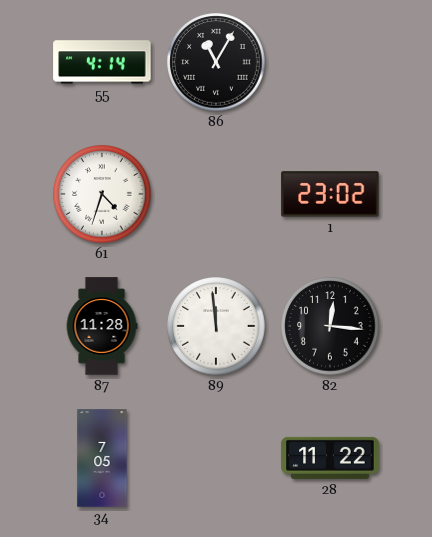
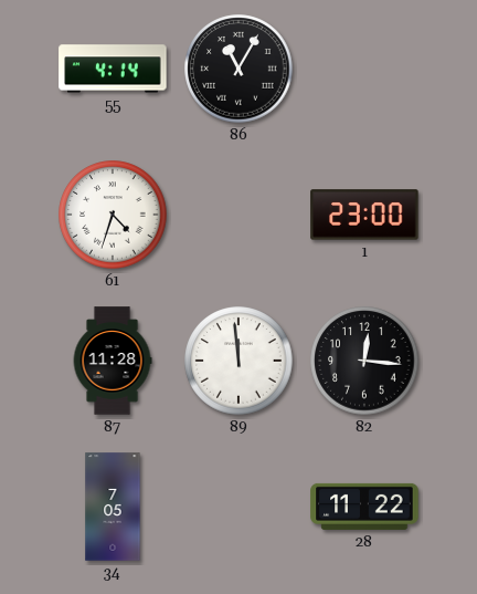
1: 23:02 -> 23:00 (364, 215)
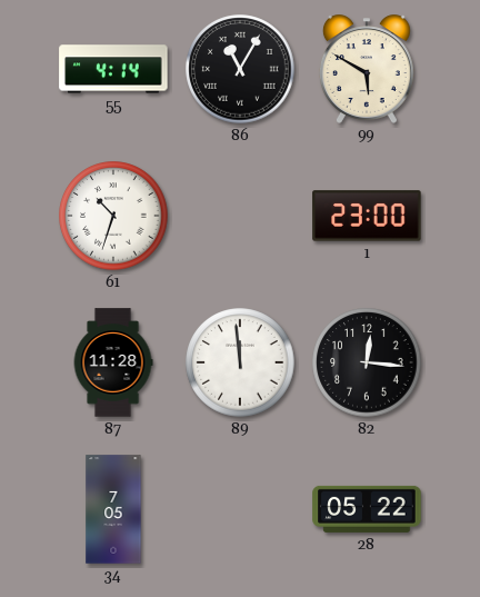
99: none -> 5:50 (367, 69)
61: 4:33 -> 10:33 (113, 216)
28: 11:22 -> 05:22 (367, 509)
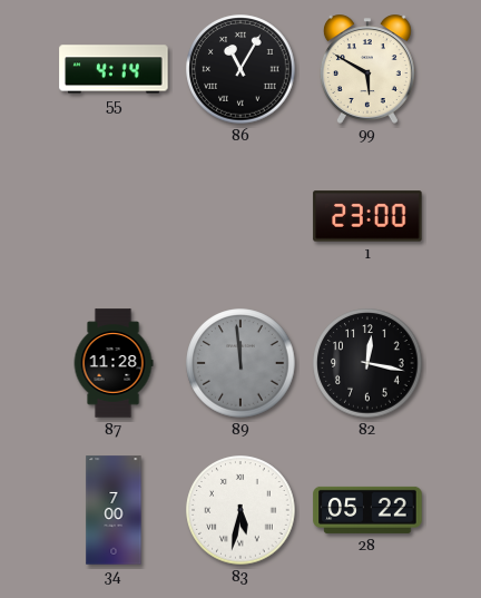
61: 10:33 -> none (113, 216)
89 dial: white -> grey (240, 363)
82: 12:16 -> 12:17 (367, 363)
34: 7:05 -> 7:00 (114, 510)
83: none -> 5:32 (240, 510)
